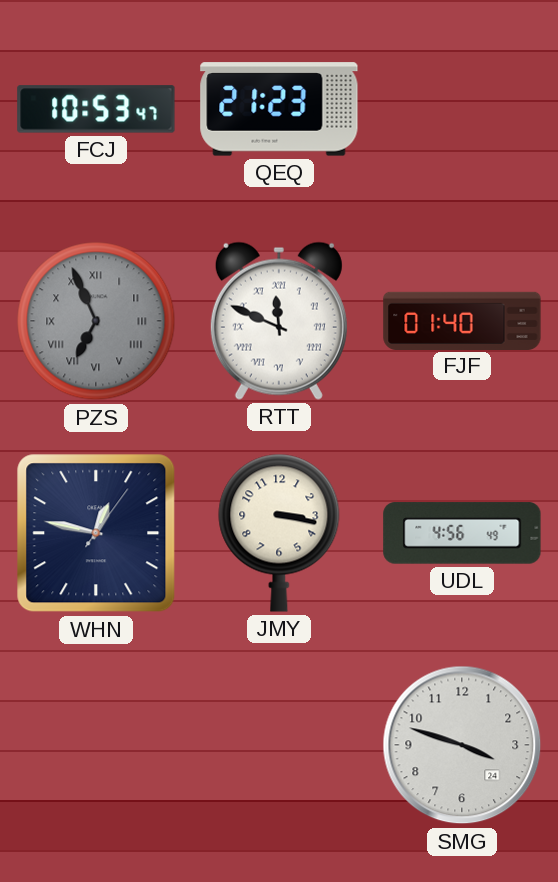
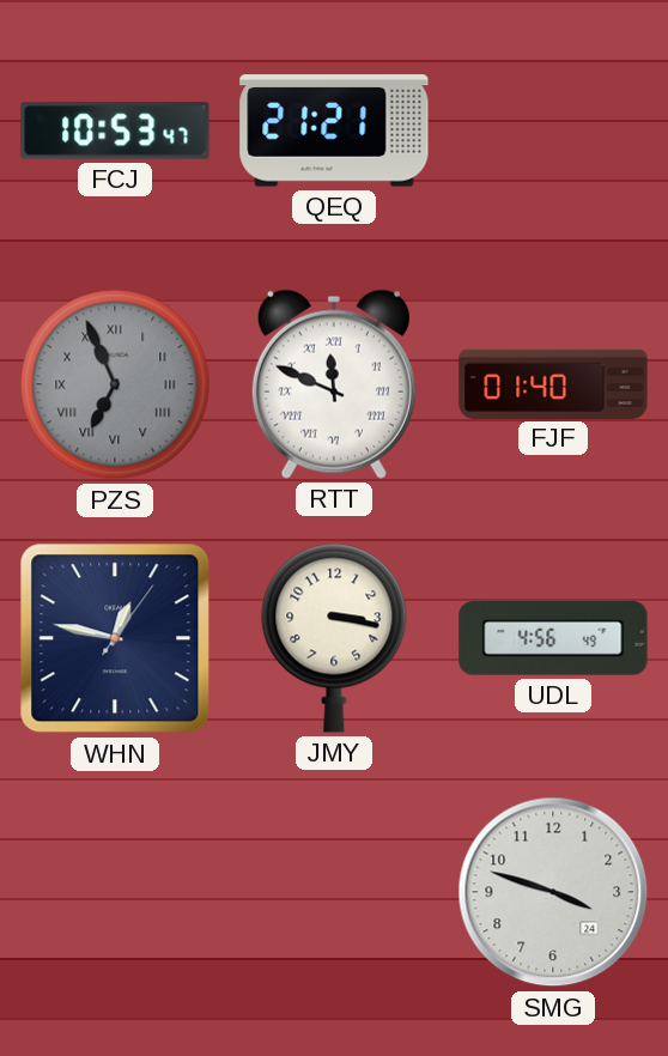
QEQ: 21:23 -> 21:21 (334, 131)
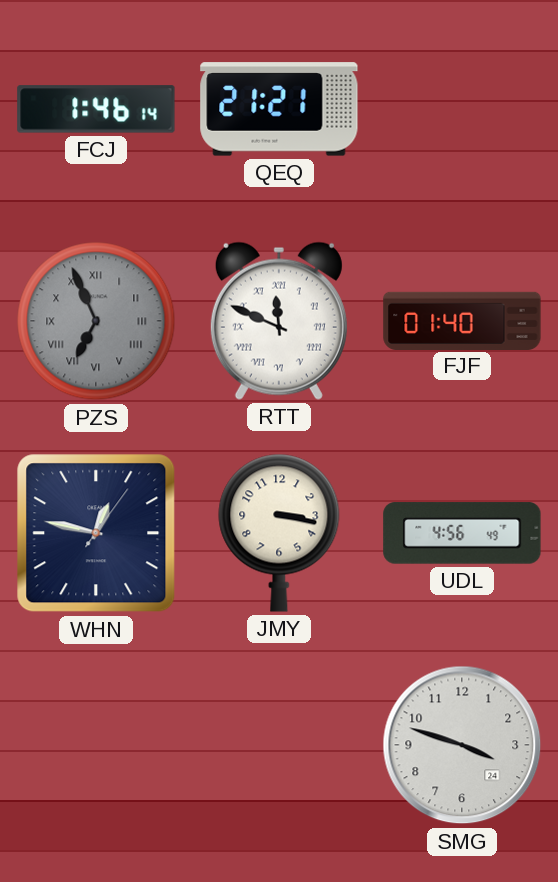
FCJ: 10:53 -> 1:46 (96, 109)
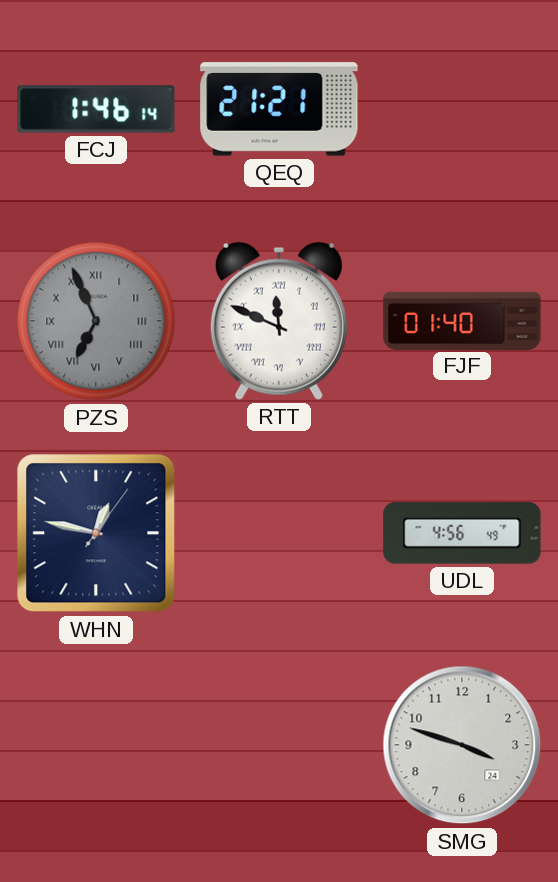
JMY: 3:17 -> none (279, 533)
